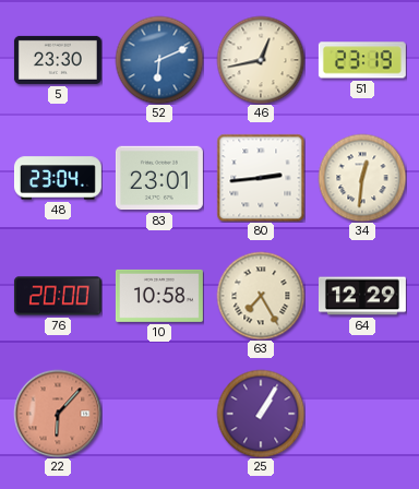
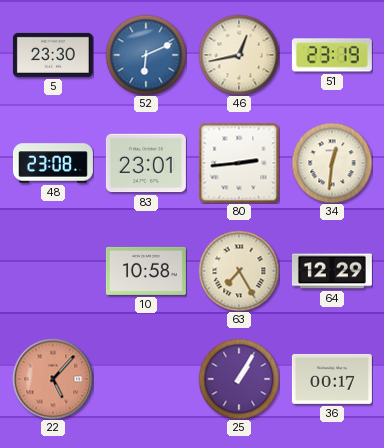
48: 23:04 -> 23:08 (53, 163)
76: 20:00 -> none (58, 296)
22: 6:07 -> 5:07 (53, 379)
36: none -> 00:17 (332, 379)
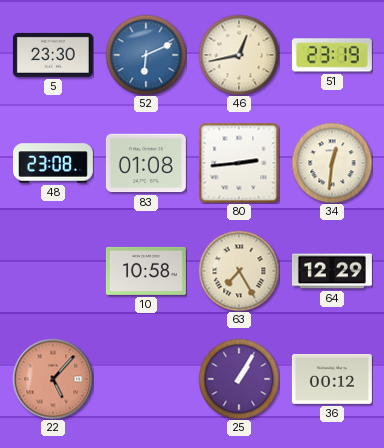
83: 23:01 -> 01:08 (146, 163)
36: 00:17 -> 00:12 (332, 379)
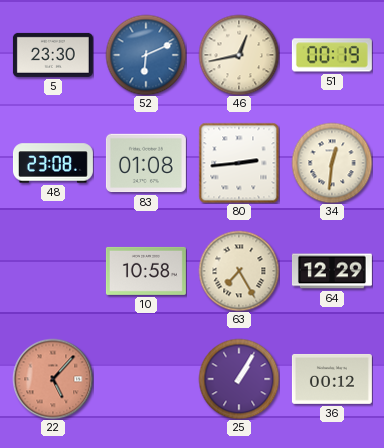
51: 23:19 -> 00:19 (332, 55)
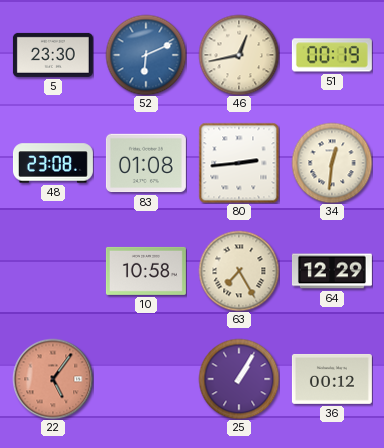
22: 5:07 -> 5:06 (53, 379)
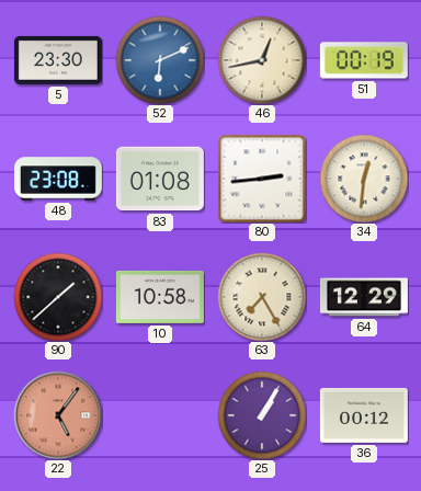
90: none -> 1:38 (58, 297)
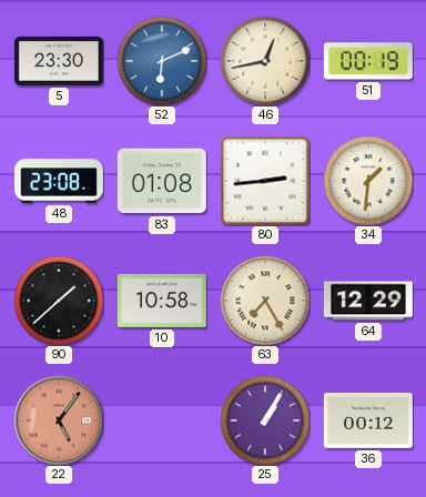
34: 12:31 -> 1:31 (368, 181)
